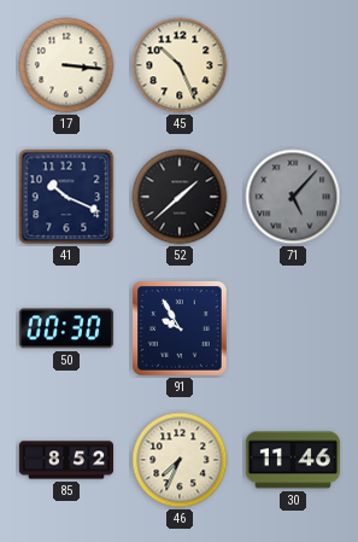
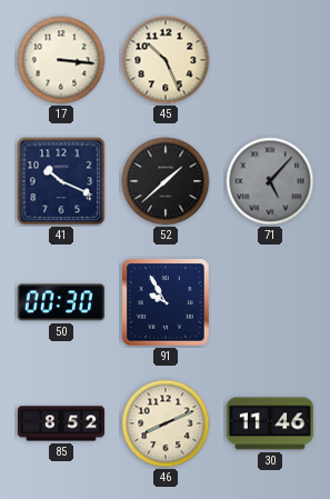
46: 7:34 -> 8:11 (166, 423)
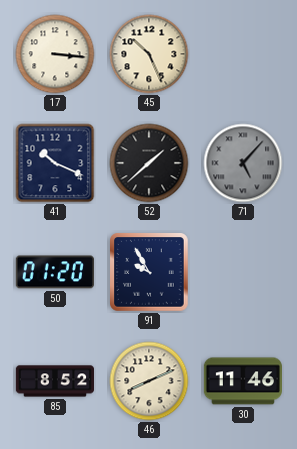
50: 00:30 -> 01:20 (55, 272)
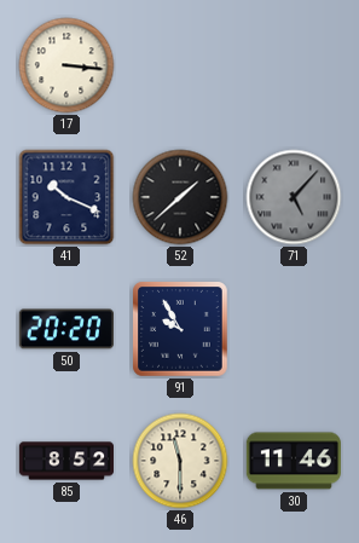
45: 10:26 -> none (149, 54)
50: 01:20 -> 20:20 (66, 329)
46: 8:11 -> 11:30 (180, 461)
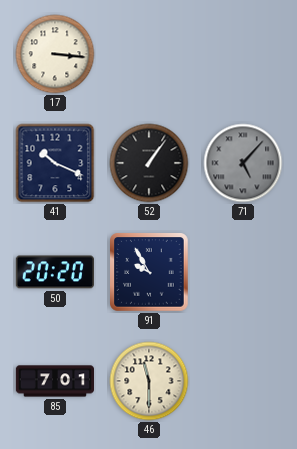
52: 1:38 -> 1:06 (149, 163)
85: 8:52 -> 7:01 (54, 381)
30: 11:46 -> none (294, 461)
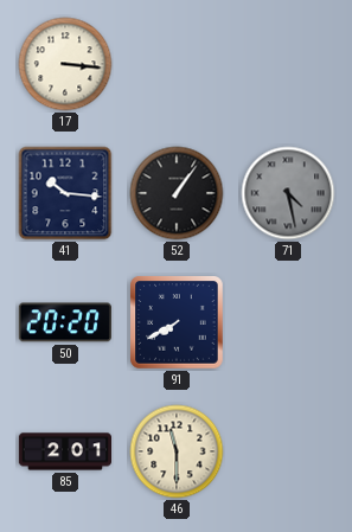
41: 10:19 -> 10:16 (65, 193)
71: 5:07 -> 4:28 (288, 193)
91: 9:55 -> 7:40 (177, 322)
85: 7:01 -> 2:01 (64, 451)
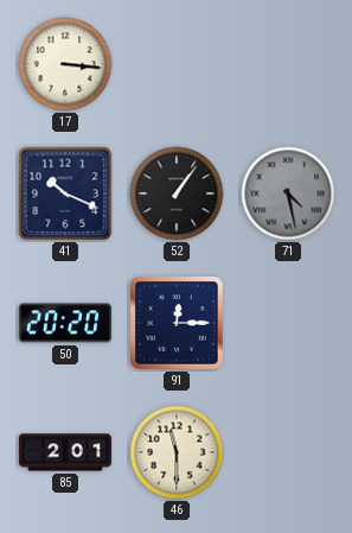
41: 10:16 -> 10:19 (65, 193)
91: 7:40 -> 12:15 (177, 323)
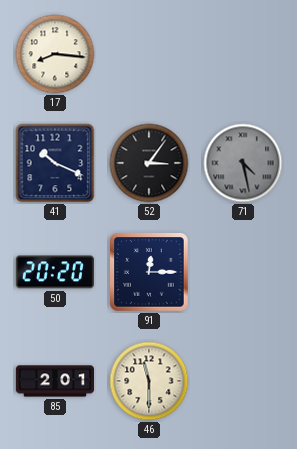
17: 3:16 -> 8:16 (55, 54)
52: 1:06 -> 3:06 (149, 163)
